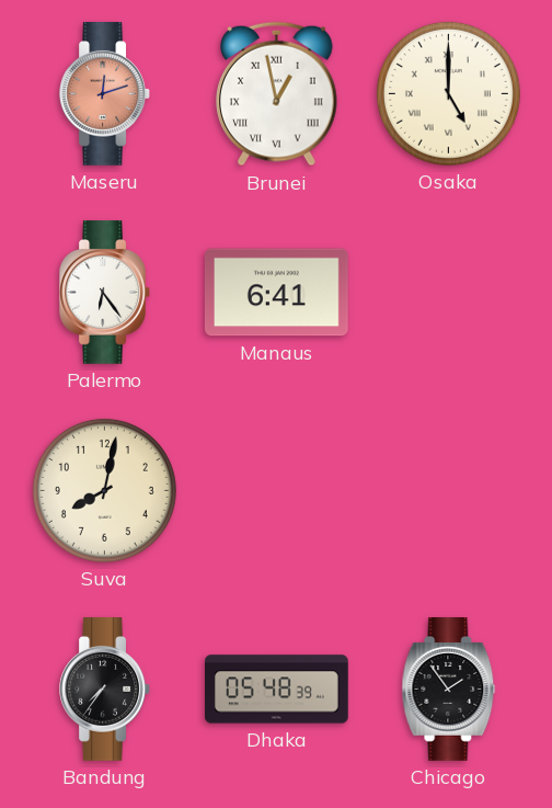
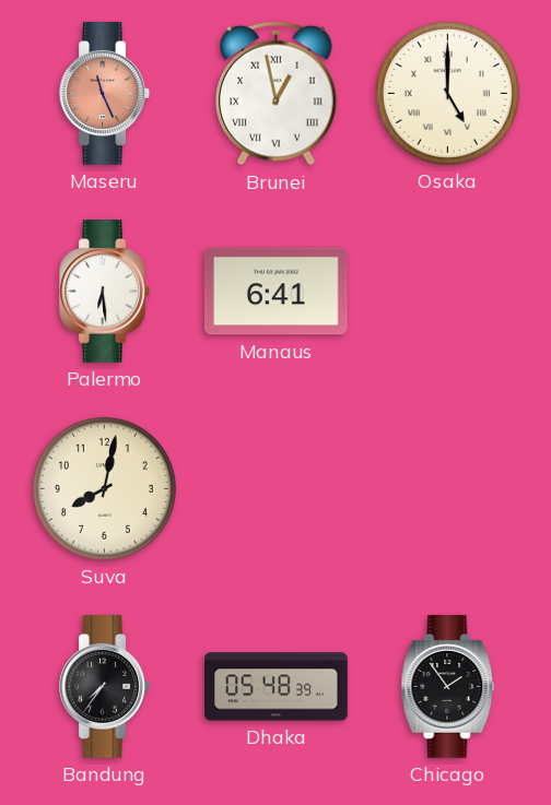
Maseru: 12:12 -> 11:26 (104, 94)
Palermo: 6:24 -> 6:29 (104, 292)
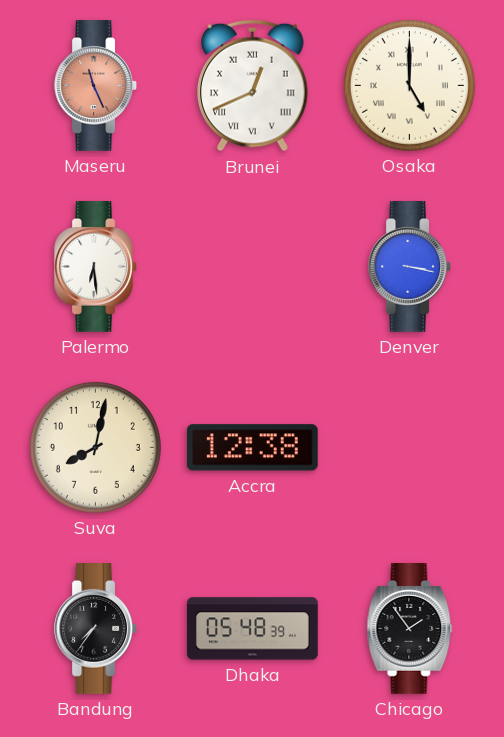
Brunei: 12:58 -> 12:41 (253, 86)
Manaus: 6:41 -> none (277, 292)
Denver: none -> 3:17 (409, 267)
Accra: none -> 12:38 (252, 448)
